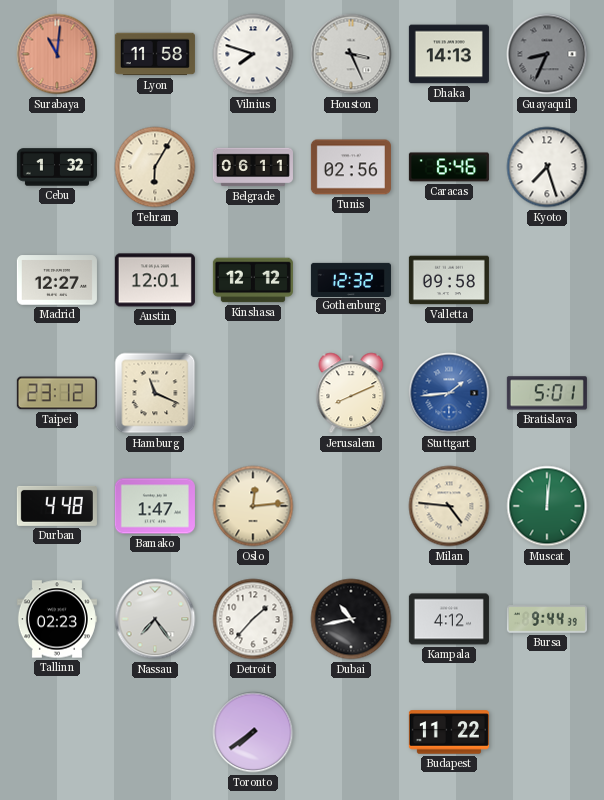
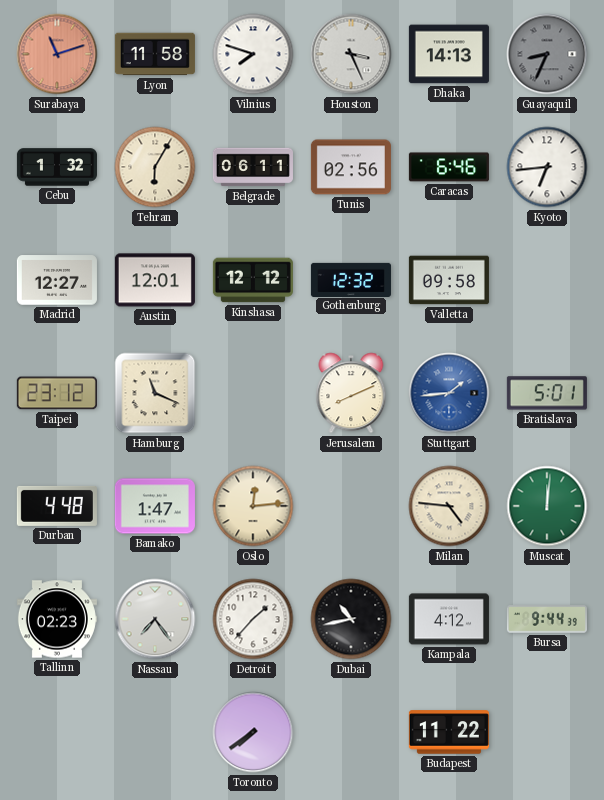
Surabaya: 11:01 -> 11:12 (57, 54)
Kyoto: 7:27 -> 6:44 (547, 167)
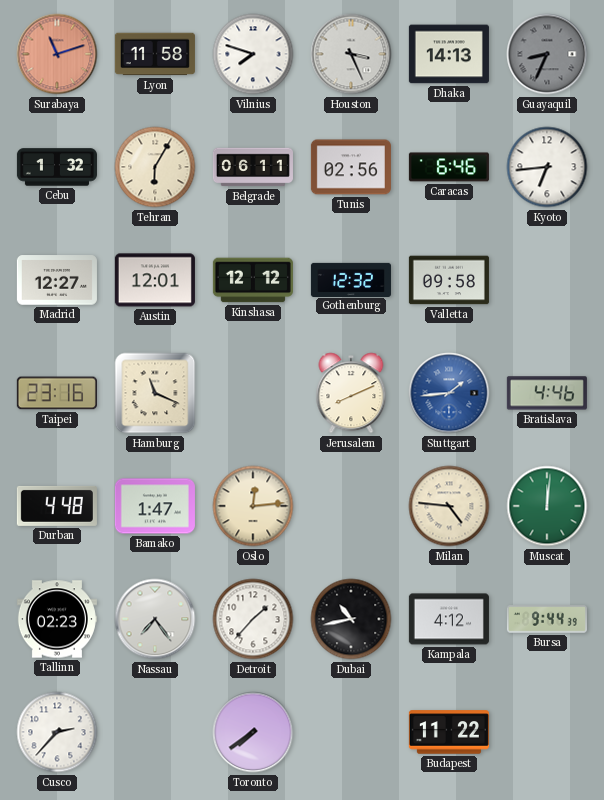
Taipei: 23:12 -> 23:16 (57, 393)
Bratislava: 5:01 -> 4:46 (547, 393)
Cusco: none -> 2:37 (57, 732)
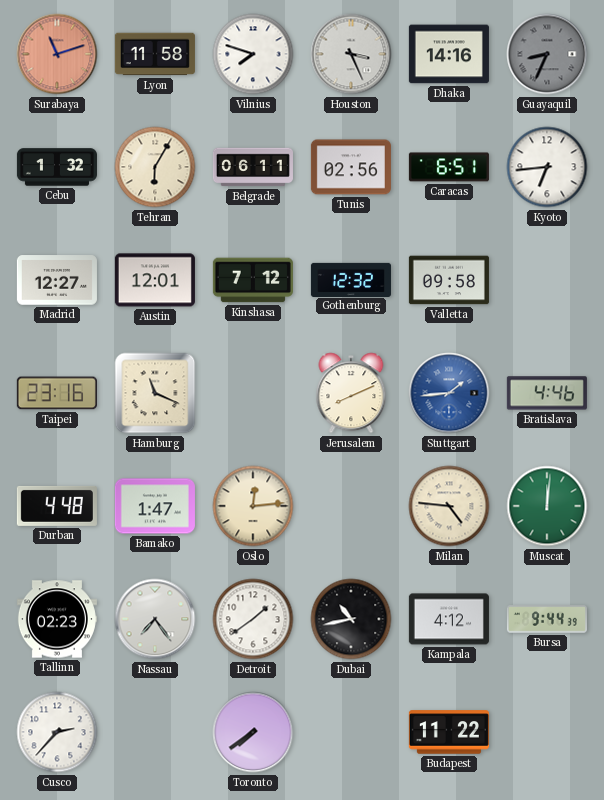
Dhaka: 14:13 -> 14:16 (449, 54)
Caracas: 6:46 -> 6:51 (449, 167)
Kinshasa: 12:12 -> 7:12 (253, 280)
Detroit: 1:37 -> 1:39 (253, 619)
